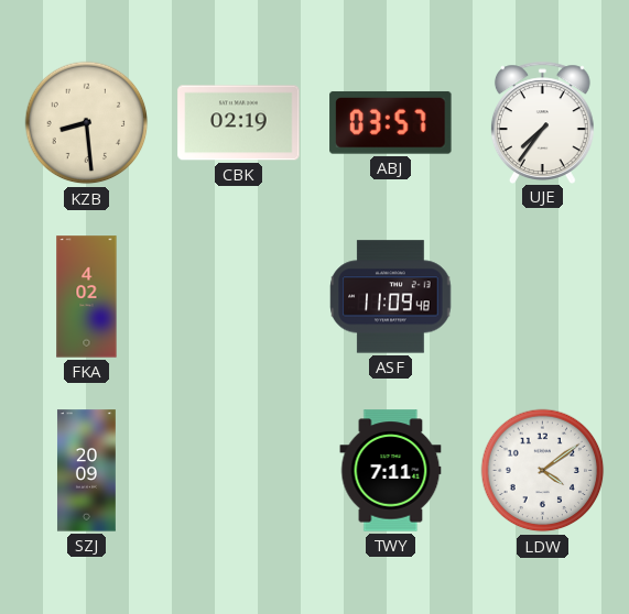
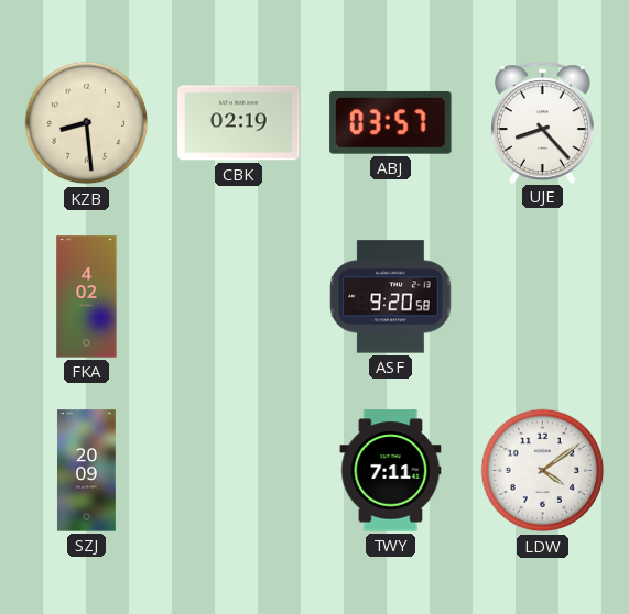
UJE: 7:36 -> 8:23 (542, 122)
ASF: 11:09 -> 9:20 (391, 297)
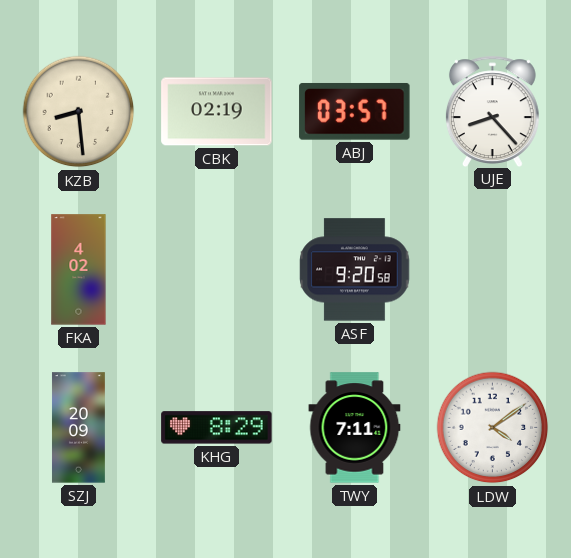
KHG: none -> 8:29 (217, 428)
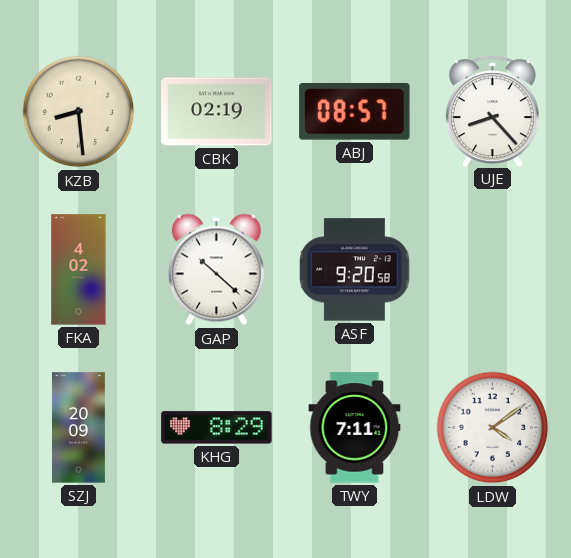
ABJ: 03:57 -> 08:57 (355, 111)
GAP: none -> 10:22 (216, 270)
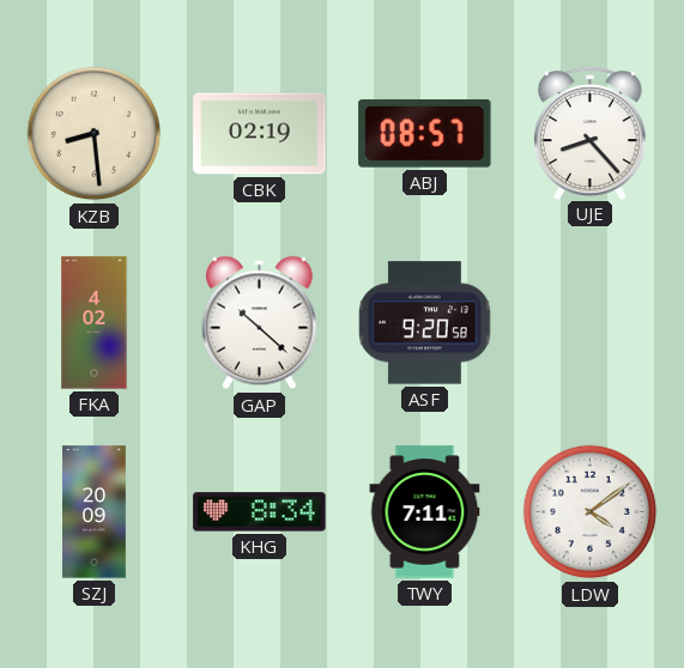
KHG: 8:29 -> 8:34 (260, 512)
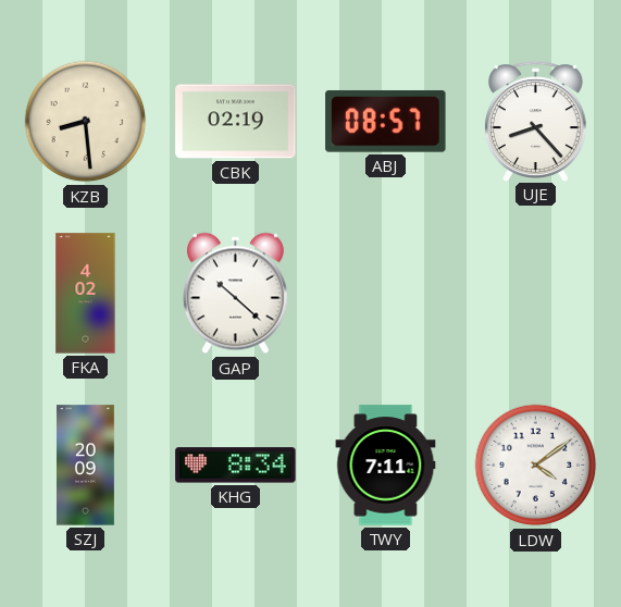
ASF: 9:20 -> none (425, 323)
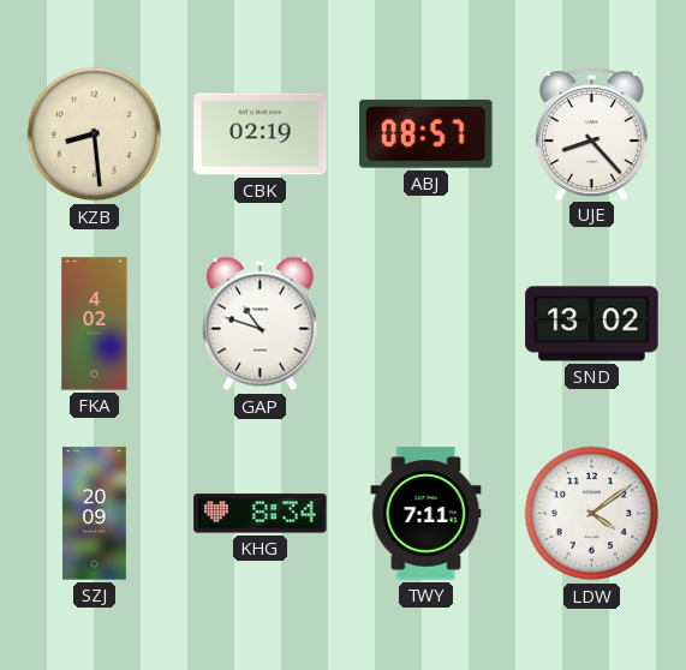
GAP: 10:22 -> 10:48 (260, 324)
SND: none -> 13:02 (592, 324)
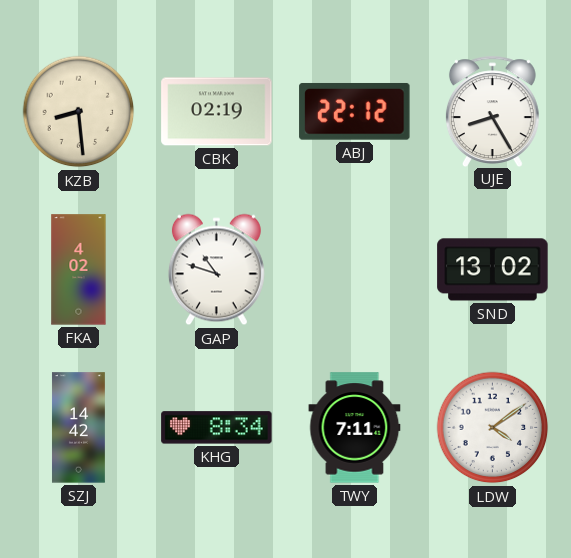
ABJ: 08:57 -> 22:12 (355, 111)
UJE: 8:23 -> 8:25 (492, 111)
SZJ: 20:09 -> 14:42 (78, 428)
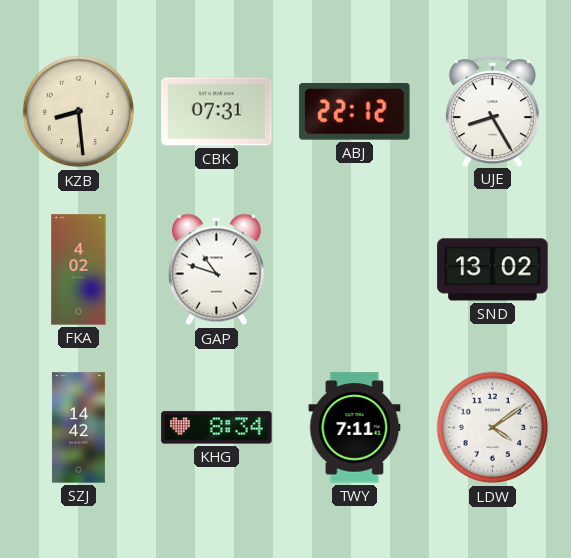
CBK: 02:19 -> 07:31 (217, 112)
